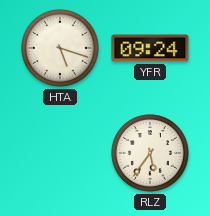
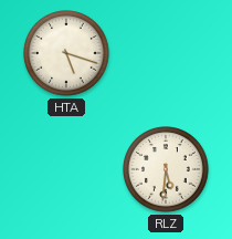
YFR: 09:24 -> none (150, 48)
RLZ: 5:36 -> 5:31 (167, 170)
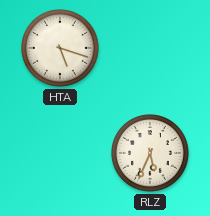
RLZ: 5:31 -> 5:34 (151, 154)
